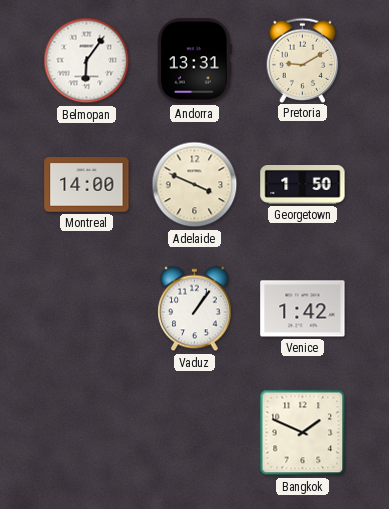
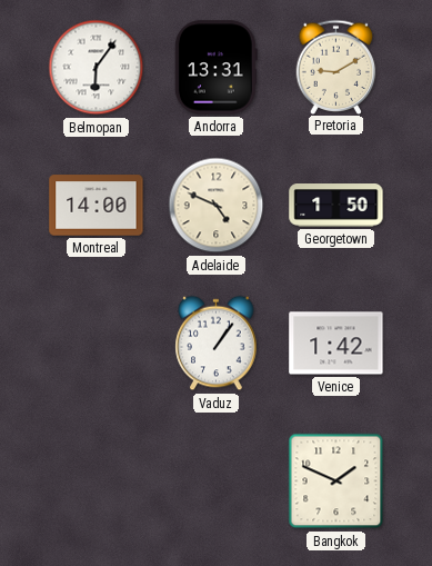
Adelaide: 3:49 -> 4:49 (217, 206)
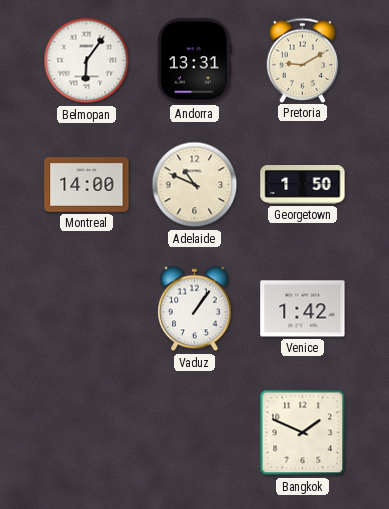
Adelaide: 4:49 -> 10:49 (195, 185)
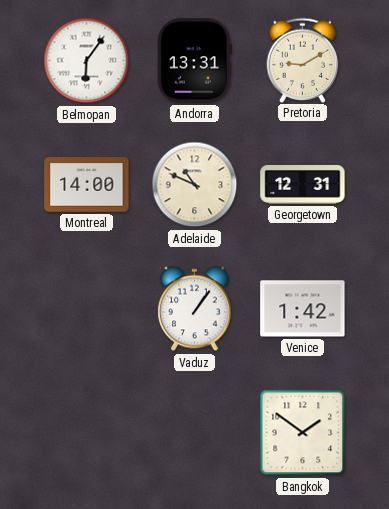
Georgetown: 1:50 -> 12:31 (303, 185)
Bangkok: 1:49 -> 1:51 (303, 433)
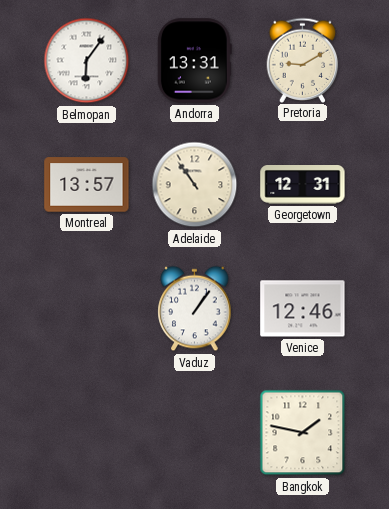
Montreal: 14:00 -> 13:57 (87, 185)
Adelaide: 10:49 -> 10:54 (195, 185)
Venice: 1:42 -> 12:46 (303, 309)
Bangkok: 1:51 -> 1:47 (303, 433)
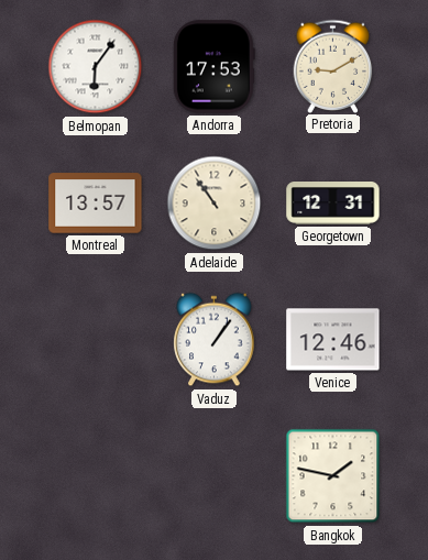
Andorra: 13:31 -> 17:53 (213, 67)
